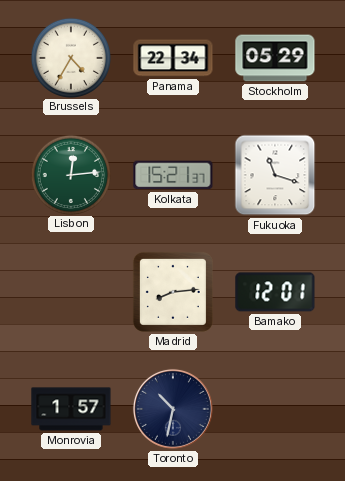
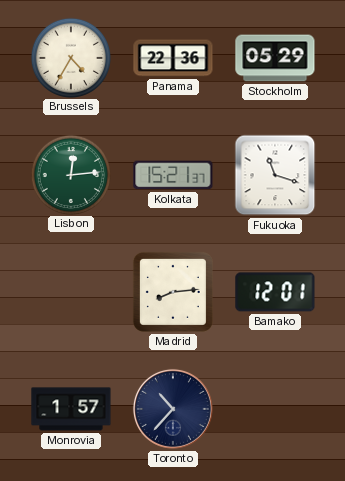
Panama: 22:34 -> 22:36 (173, 58)
Toronto: 10:32 -> 10:37 (173, 409)
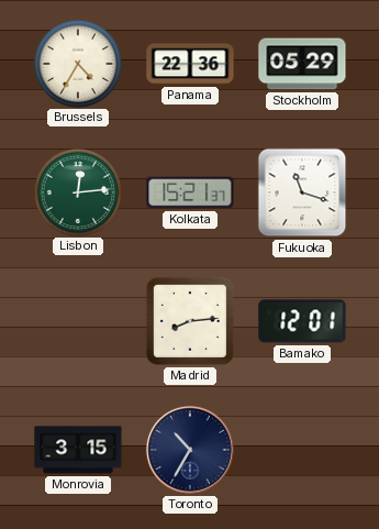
Monrovia: 1:57 -> 3:15 (78, 450)
Toronto: 10:37 -> 10:35 (190, 450)
